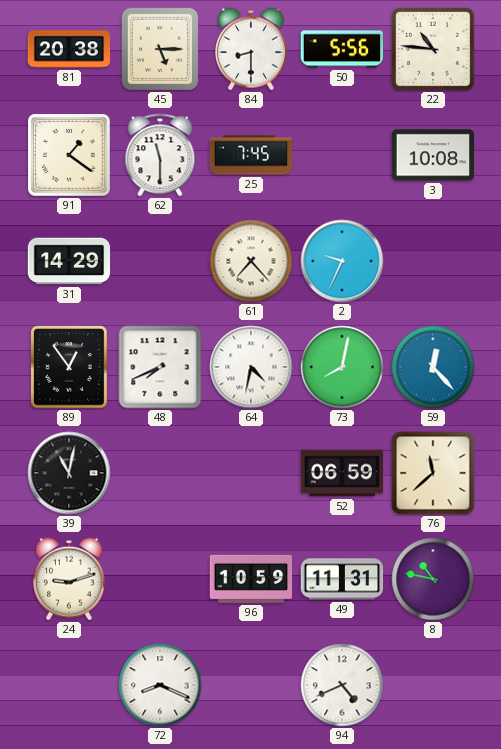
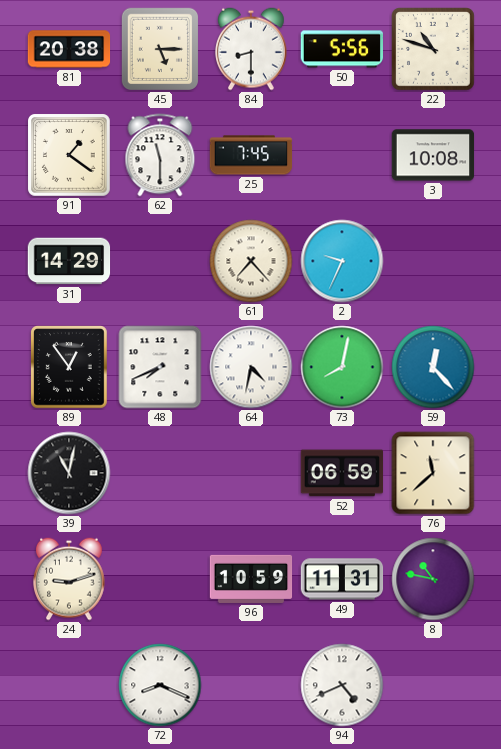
22: 10:46 -> 10:48 (433, 49)
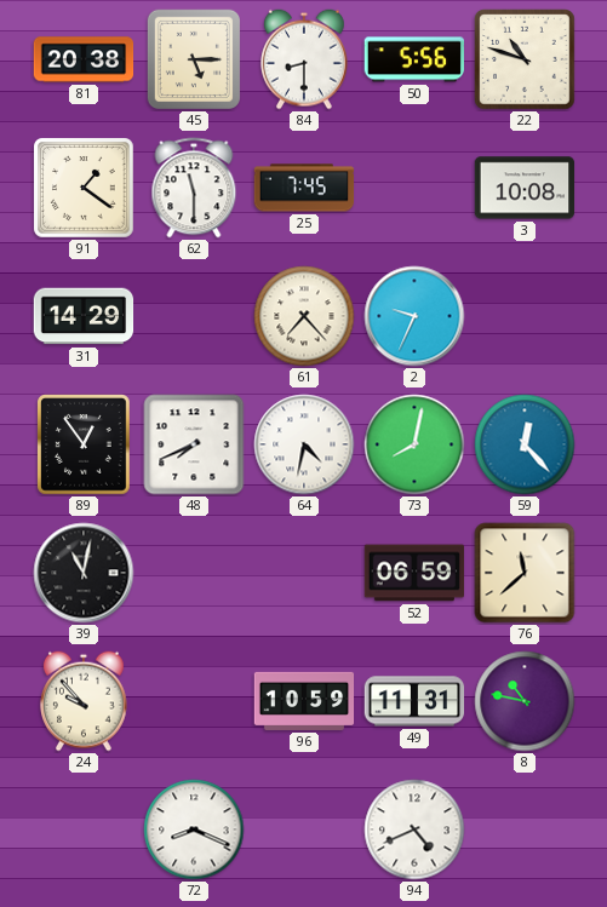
24: 9:12 -> 9:53 (85, 701)
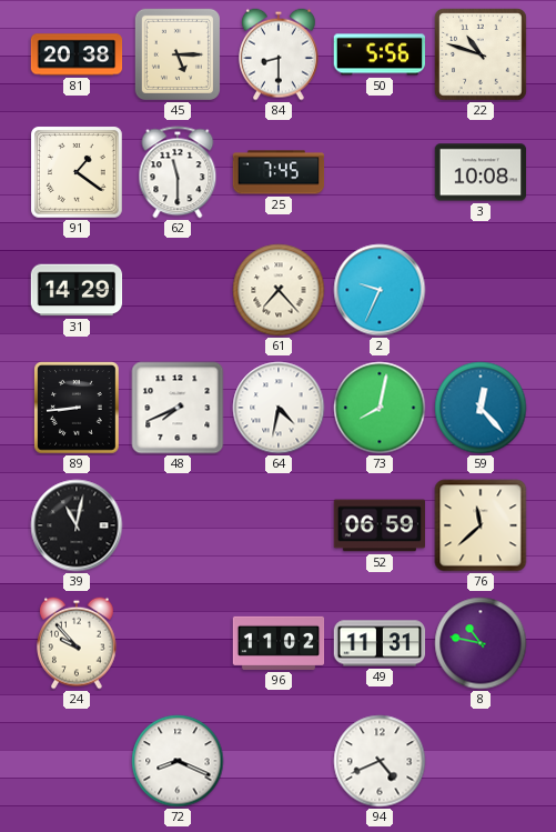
89: 12:54 -> 8:44 (78, 408)
96: 10:59 -> 11:02 (279, 643)
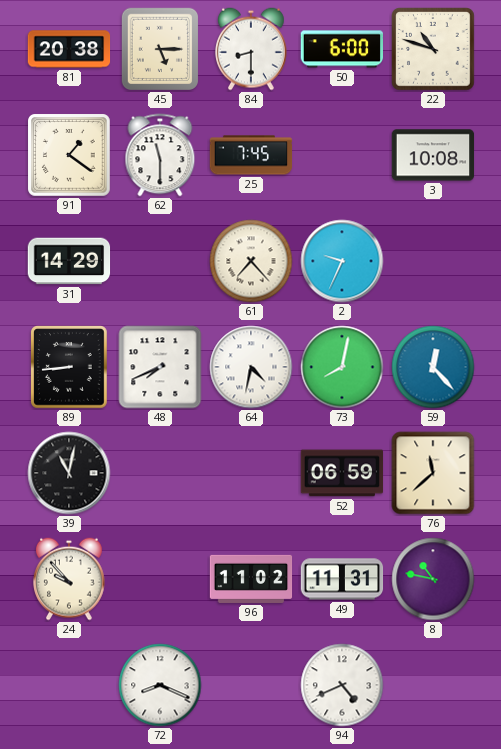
50: 5:56 -> 6:00 (341, 49)
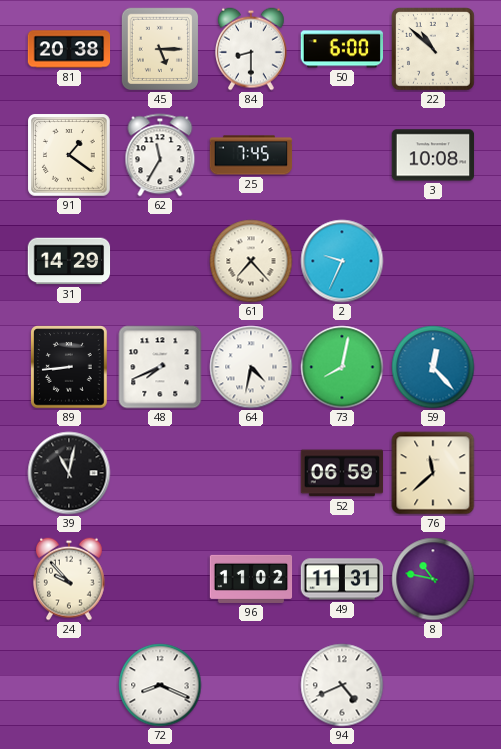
22: 10:48 -> 10:52 (433, 49)
62: 11:30 -> 11:35 (160, 155)
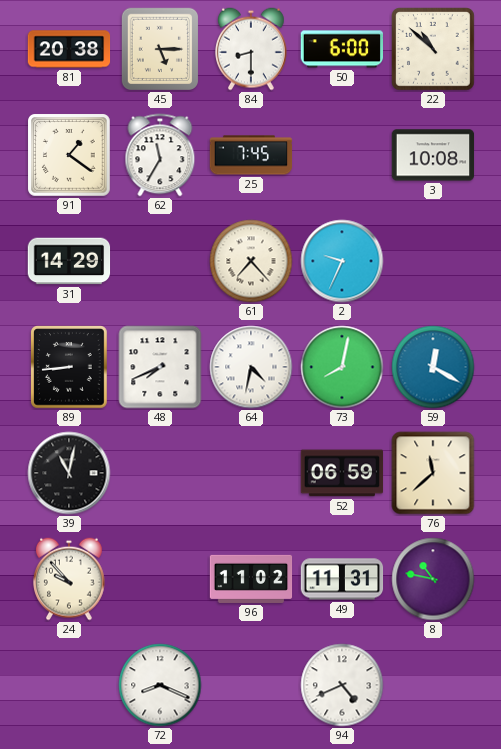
59: 12:23 -> 12:20 (433, 367)
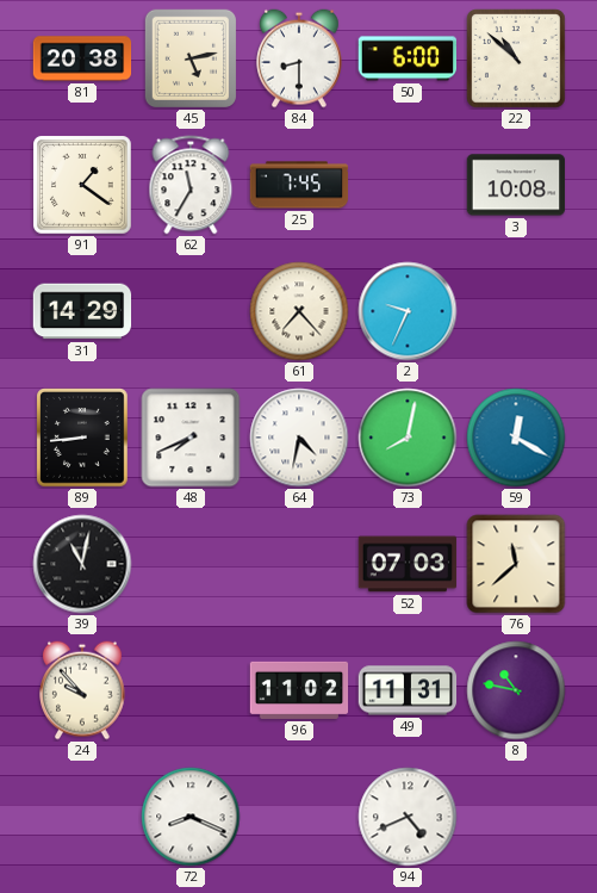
45: 5:15 -> 5:13 (189, 57)
52: 06:59 -> 07:03 (408, 564)
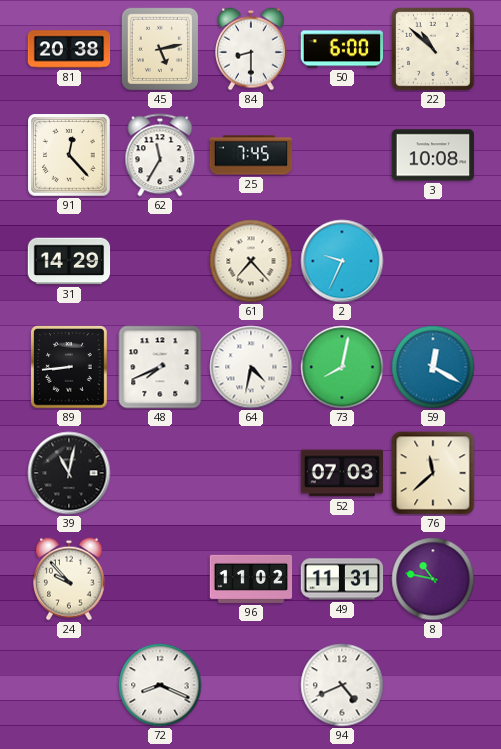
91: 1:21 -> 12:23 (69, 155)
